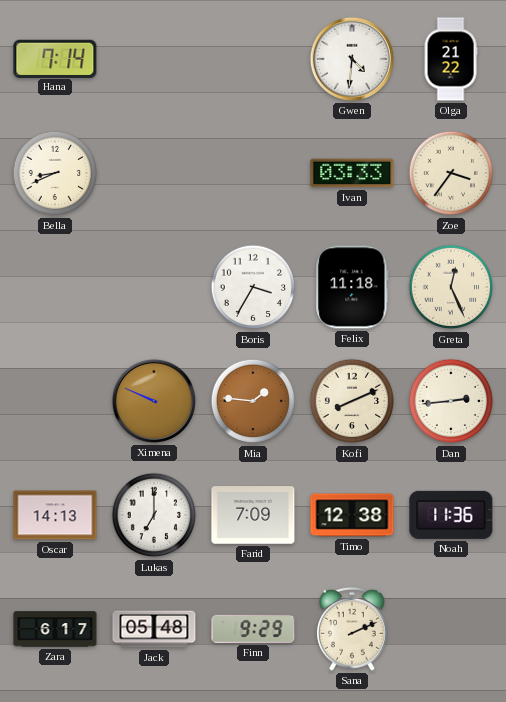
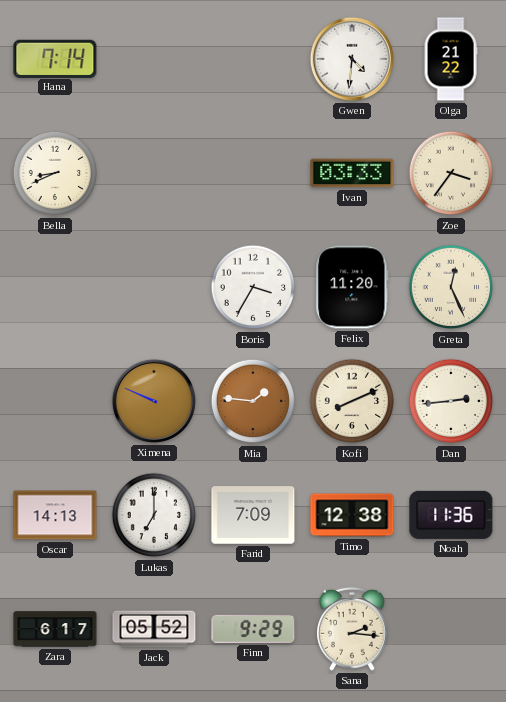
Felix: 11:18 -> 11:20 (352, 287)
Jack: 05:48 -> 05:52 (154, 629)
Sana: 2:11 -> 2:16 (352, 629)
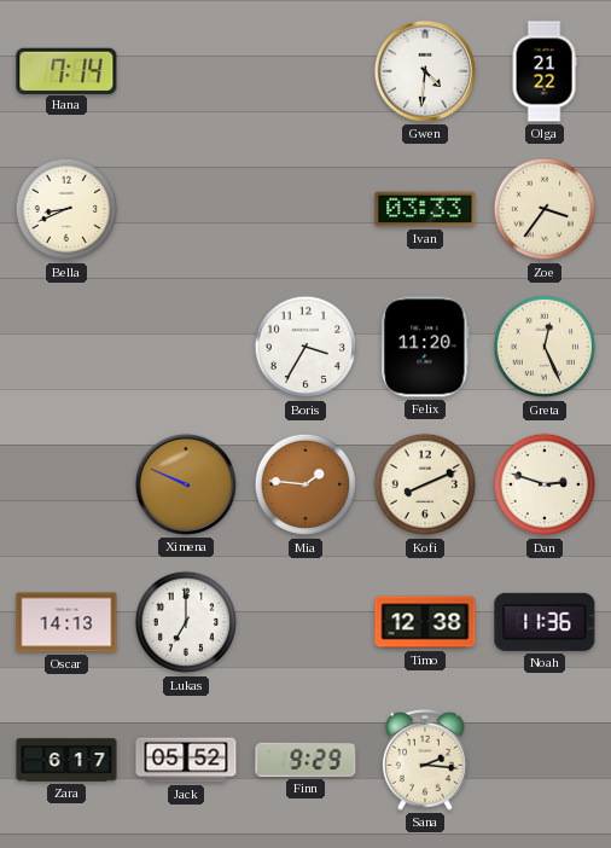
Dan: 2:44 -> 2:48 (545, 484)
Farid: 7:09 -> none (253, 515)
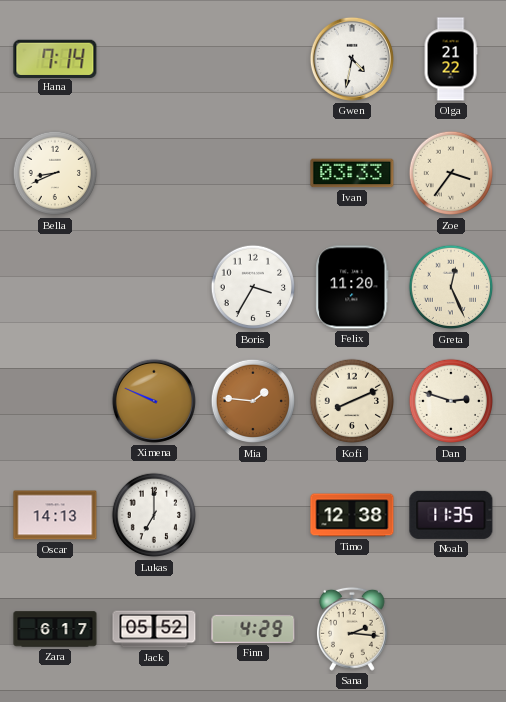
Gwen: 4:31 -> 4:32 (352, 59)
Noah: 11:36 -> 11:35 (451, 515)
Finn: 9:29 -> 4:29 (253, 629)
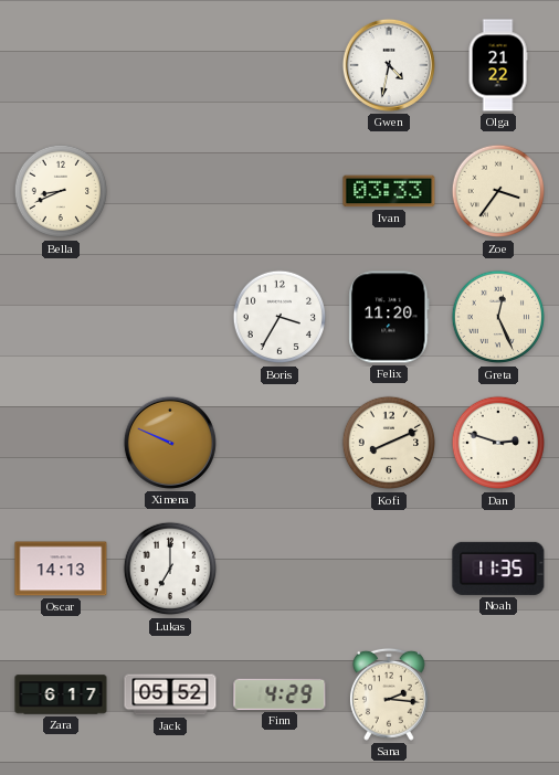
Hana: 7:14 -> none (55, 58)
Mia: 1:46 -> none (253, 401)
Timo: 12:38 -> none (352, 515)
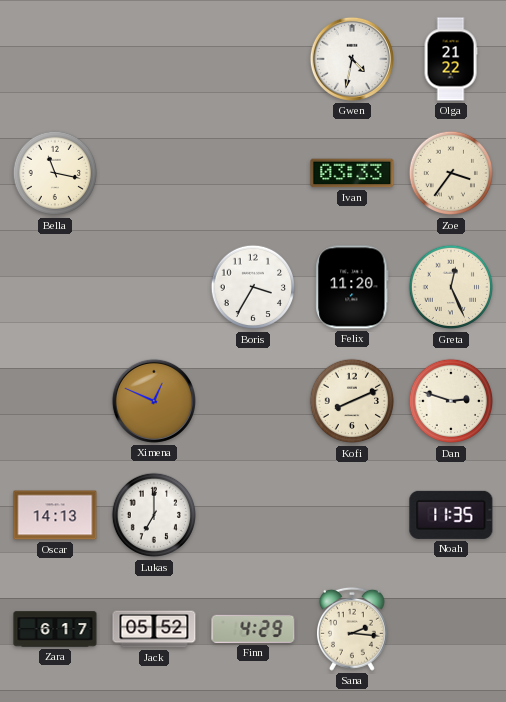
Bella: 8:41 -> 11:17 (55, 173)
Ximena: 9:49 -> 12:49 (154, 401)
